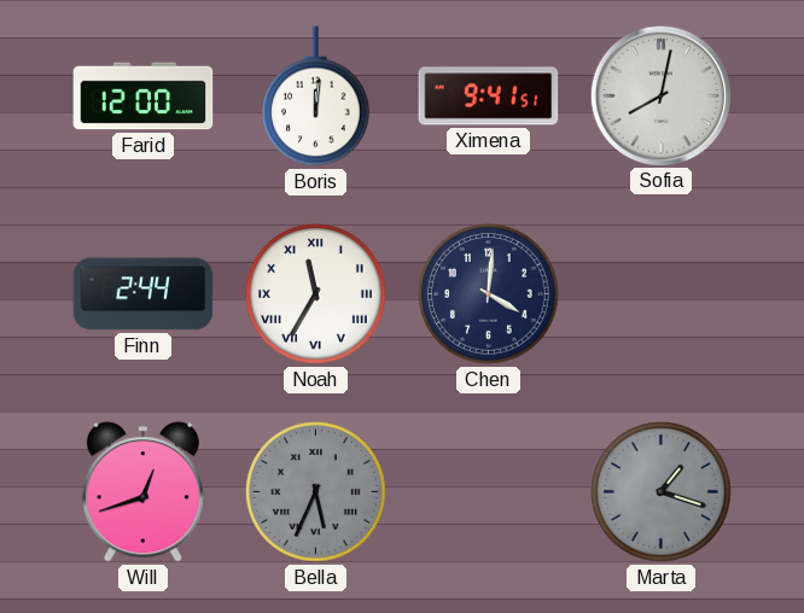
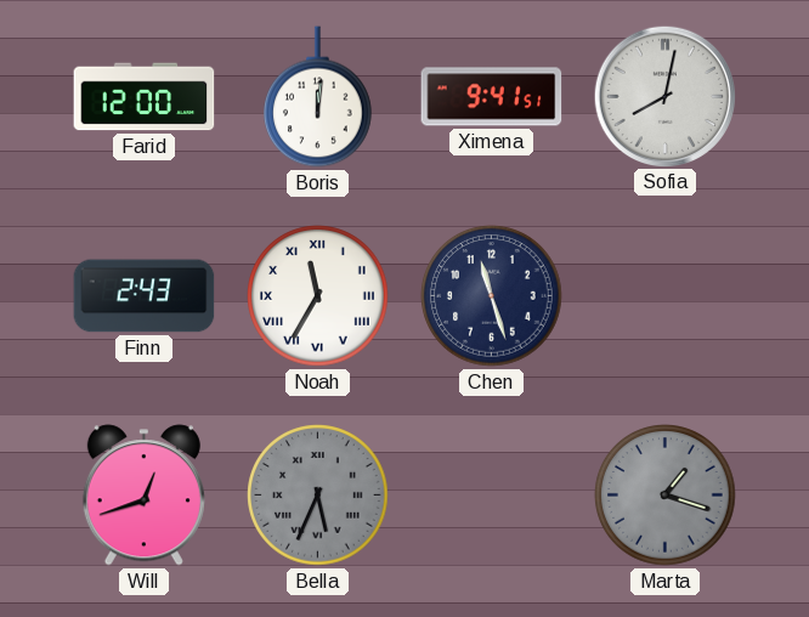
Finn: 2:44 -> 2:43 (145, 296)
Chen: 4:01 -> 11:27 (492, 296)
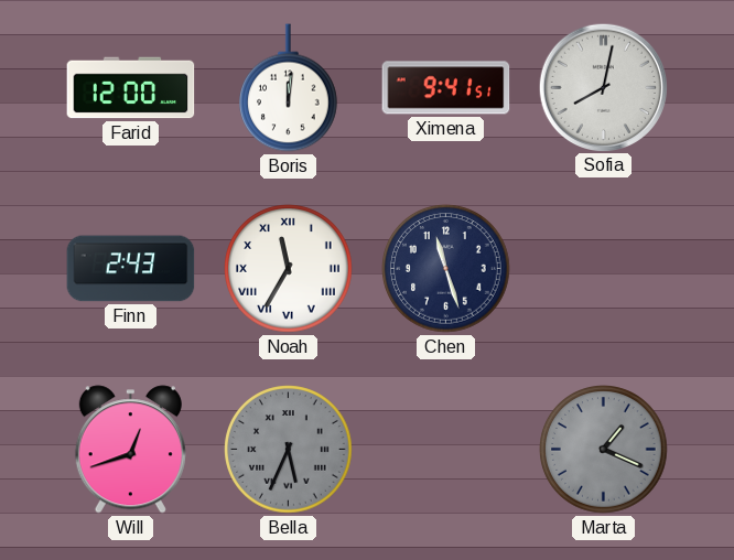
Marta: 1:18 -> 1:19 (604, 450)
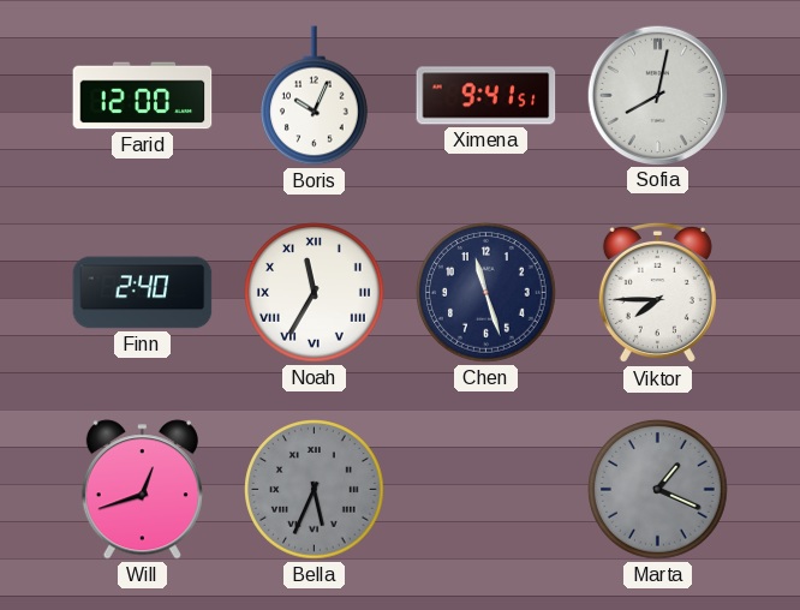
Boris: 12:01 -> 10:04 (315, 96)
Finn: 2:43 -> 2:40 (143, 293)
Viktor: none -> 7:45 (657, 293)
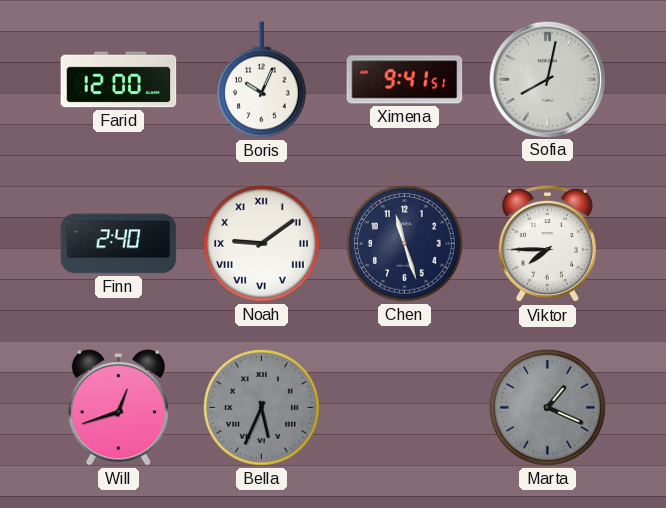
Noah: 11:35 -> 9:09 (262, 244)
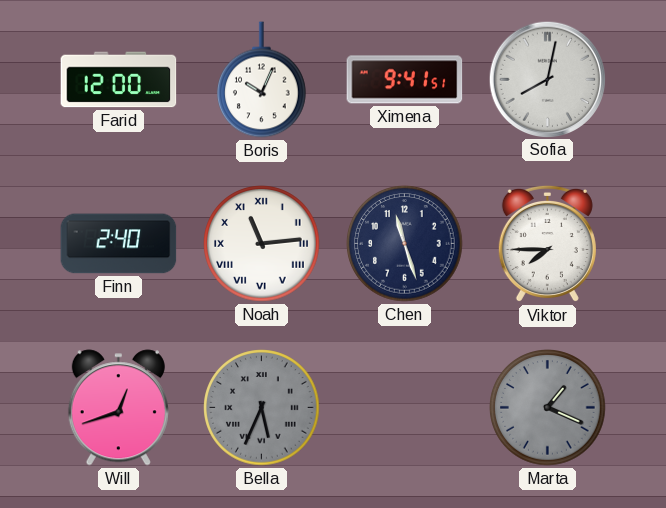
Noah: 9:09 -> 11:14 (262, 244)
